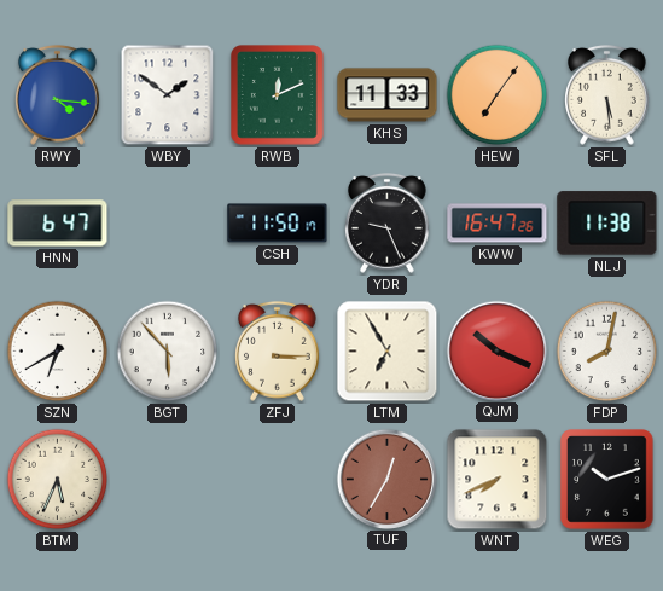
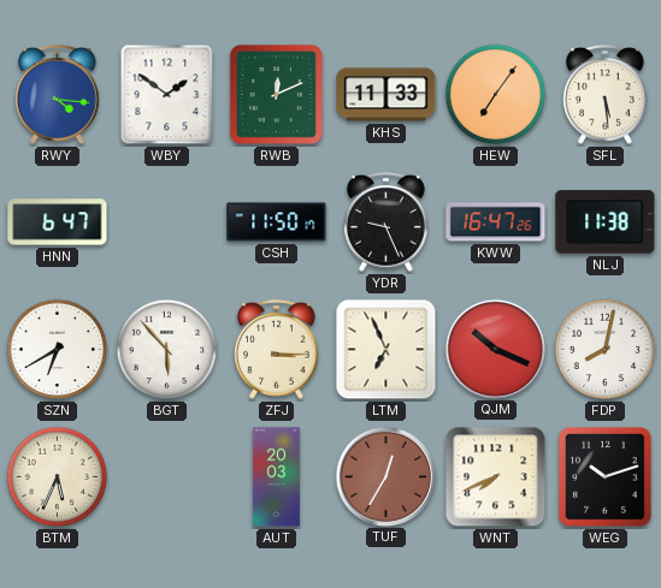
LTM: 6:55 -> 6:56 (386, 350)
AUT: none -> 20:03 (276, 477)
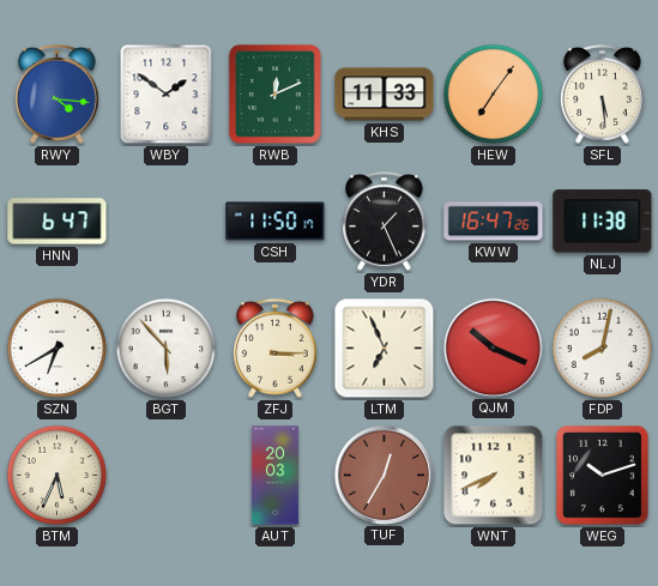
YDR: 9:26 -> 1:26 (385, 220)
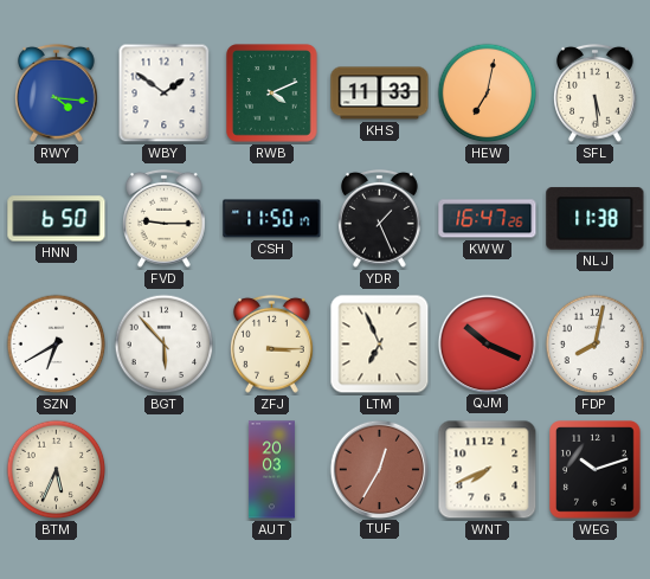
RWB: 12:11 -> 4:11 (272, 94)
HEW: 7:06 -> 7:02 (488, 94)
HNN: 6:47 -> 6:50 (57, 219)
FVD: none -> 9:15 (165, 218)
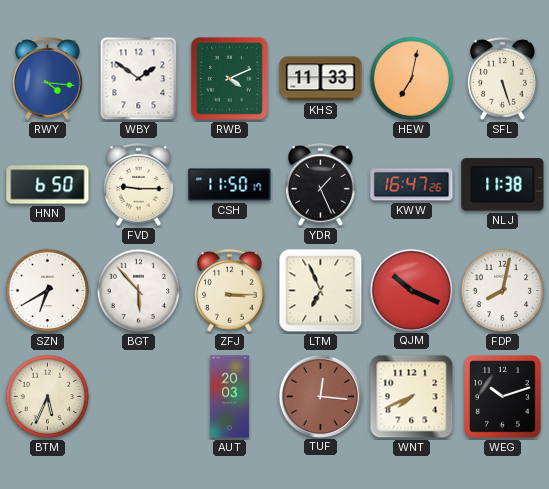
SFL: 5:29 -> 5:27 (503, 78)
TUF: 12:35 -> 12:16 (320, 396)
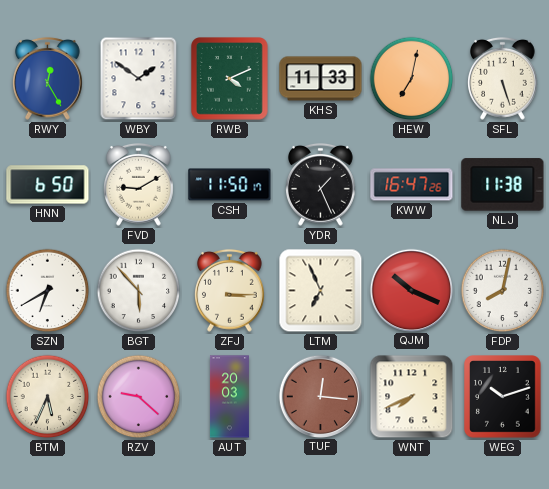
RWY: 4:16 -> 12:25 (48, 78)
FVD: 9:15 -> 9:10 (139, 184)
RZV: none -> 9:22 (139, 397)
